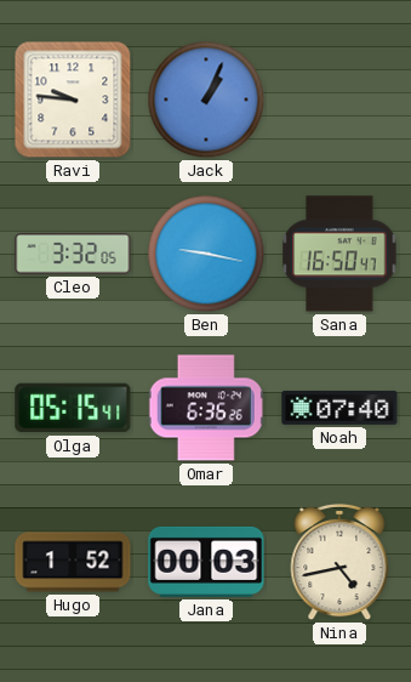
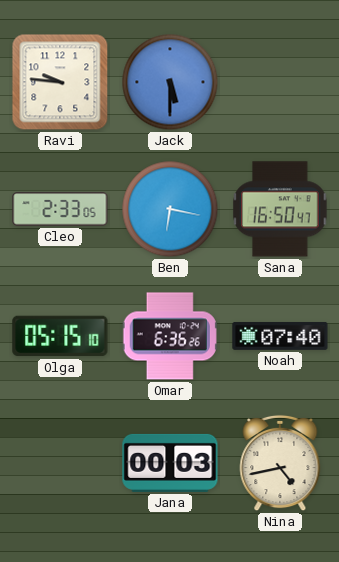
Jack: 1:04 -> 5:30 (170, 82)
Cleo: 3:32 -> 2:33 (60, 209)
Ben: 9:17 -> 6:17 (170, 209)
Olga: 05:15:41 -> 05:15:10 (60, 336)
Hugo: 1:52 -> none (73, 562)
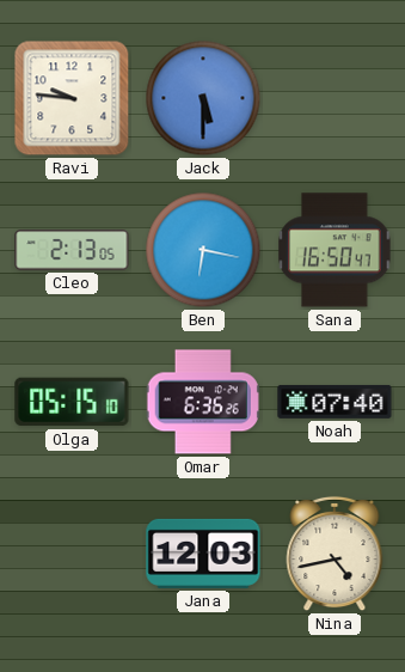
Cleo: 2:33 -> 2:13 (72, 250)
Jana: 00:03 -> 12:03 (203, 554)
